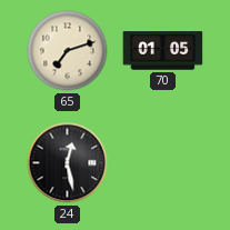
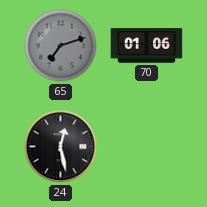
65 dial: cream -> grey (61, 46)
70: 01:05 -> 01:06 (147, 46)
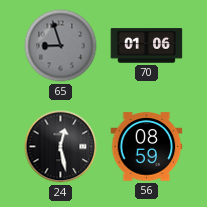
65: 7:12 -> 8:57 (61, 46)
56: none -> 08:59 (147, 147)
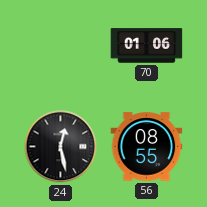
65: 8:57 -> none (61, 46)
56: 08:59 -> 08:55 (147, 147)
